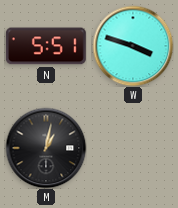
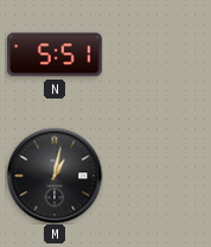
W: 3:48 -> none (133, 46)
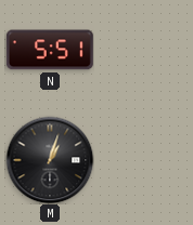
M: 1:02 -> 1:03 (50, 160)
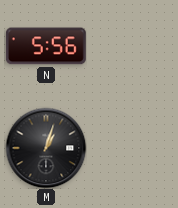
N: 5:51 -> 5:56 (46, 46)
